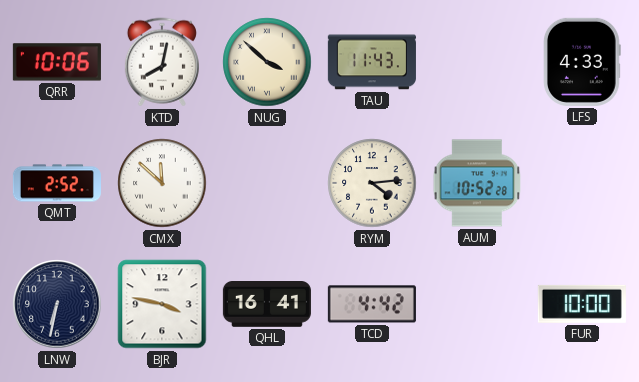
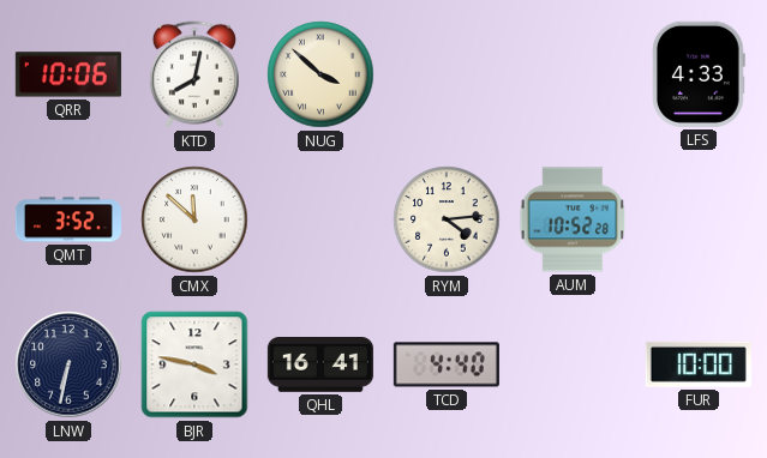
TAU: 11:43 -> none (372, 62)
QMT: 2:52 -> 3:52 (68, 219)
TCD: 4:42 -> 4:40 (447, 364)
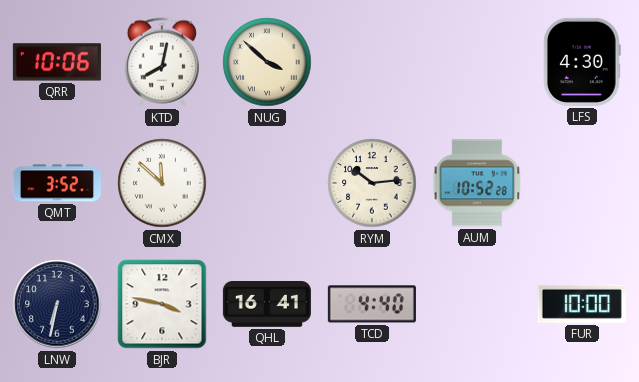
LFS: 4:33 -> 4:30 (583, 62)
RYM: 4:14 -> 10:14 (372, 183)
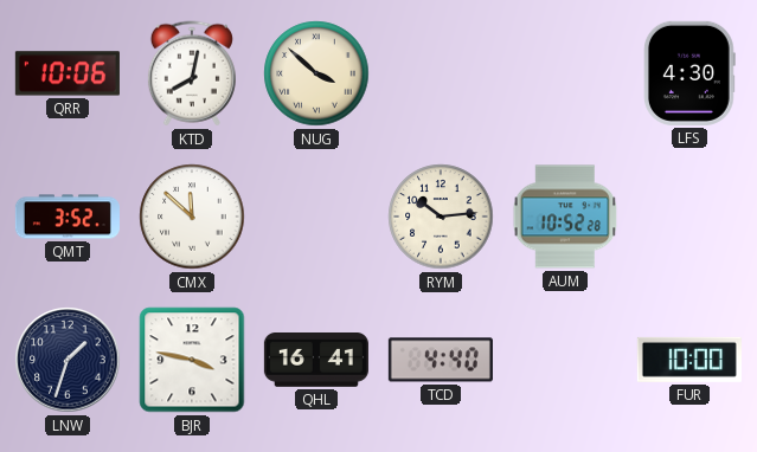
LNW: 6:32 -> 1:33 (68, 360)
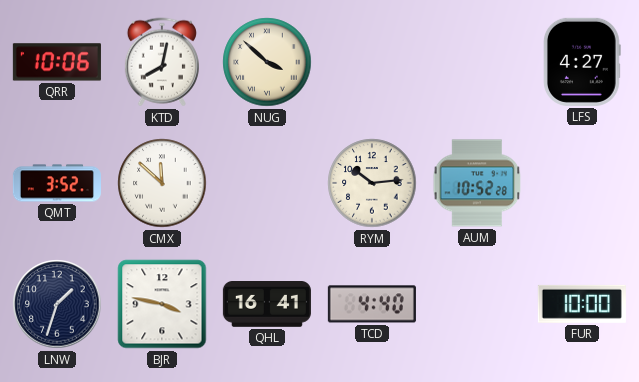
LFS: 4:30 -> 4:27 (583, 62)
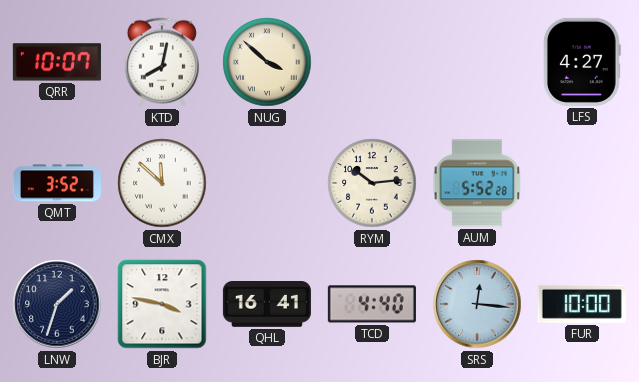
QRR: 10:06 -> 10:07 (57, 62)
AUM: 10:52 -> 5:52 (477, 183)
SRS: none -> 12:16 (477, 304)
